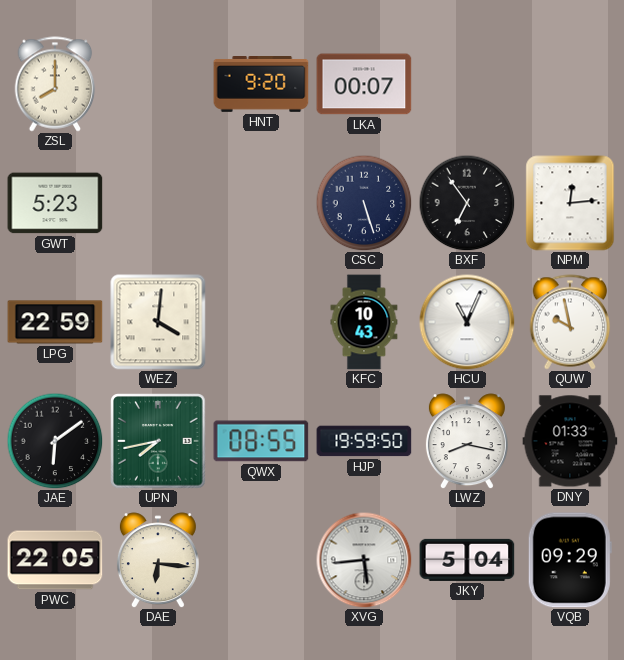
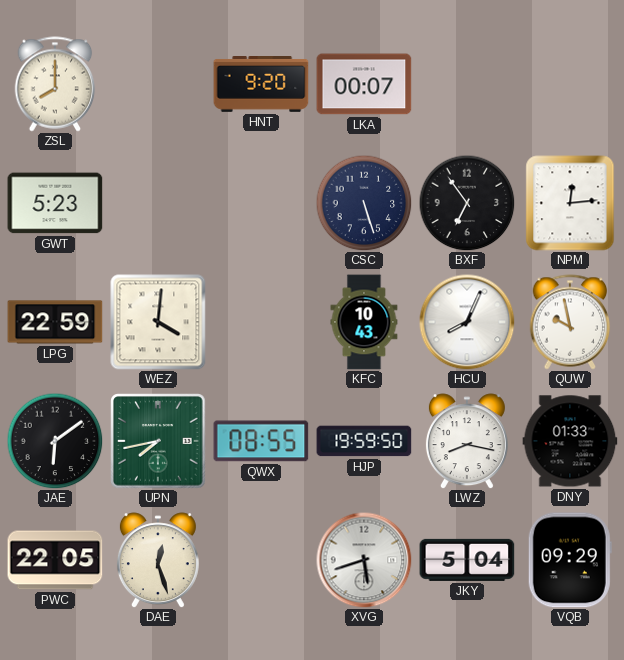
HCU: 11:04 -> 8:04 (467, 322)
DAE: 6:16 -> 12:27 (158, 560)
XVG: 5:44 -> 5:42 (364, 560)
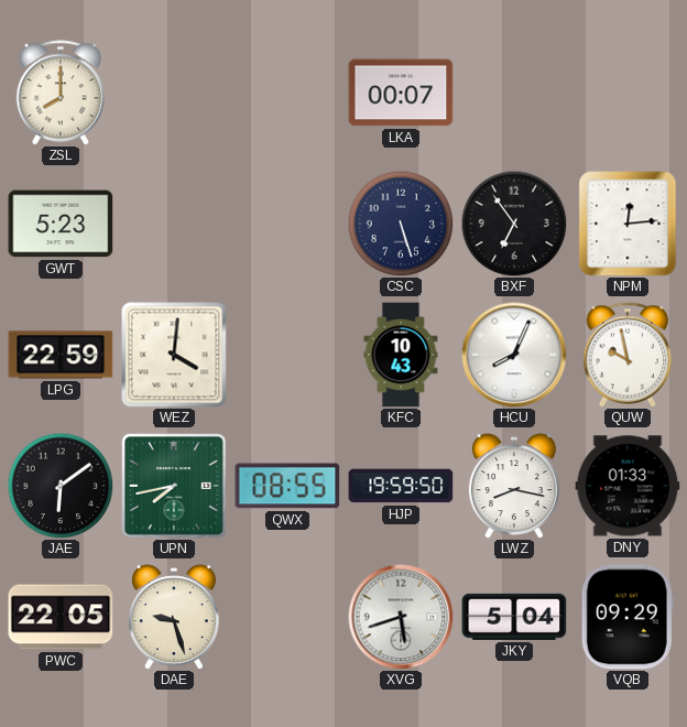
HNT: 9:20 -> none (261, 85)
DAE: 12:27 -> 9:27 (174, 617)
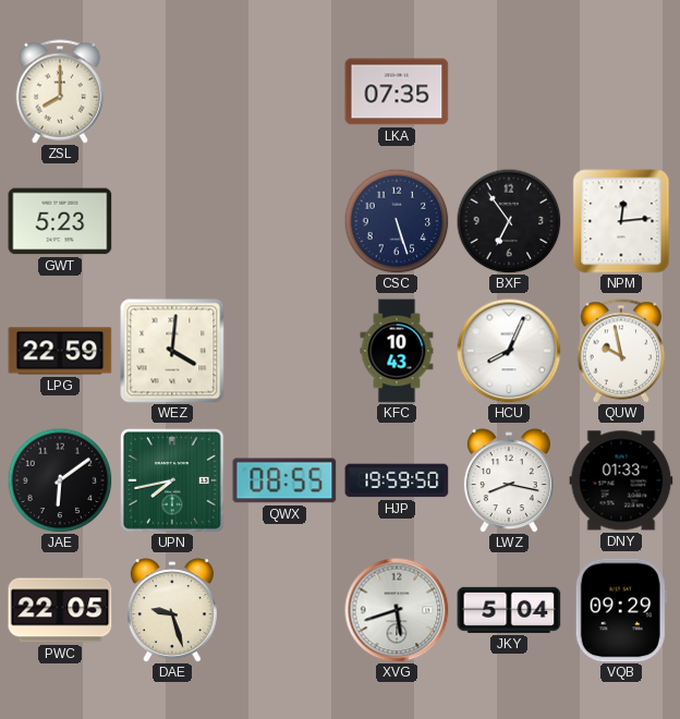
LKA: 00:07 -> 07:35 (397, 92)
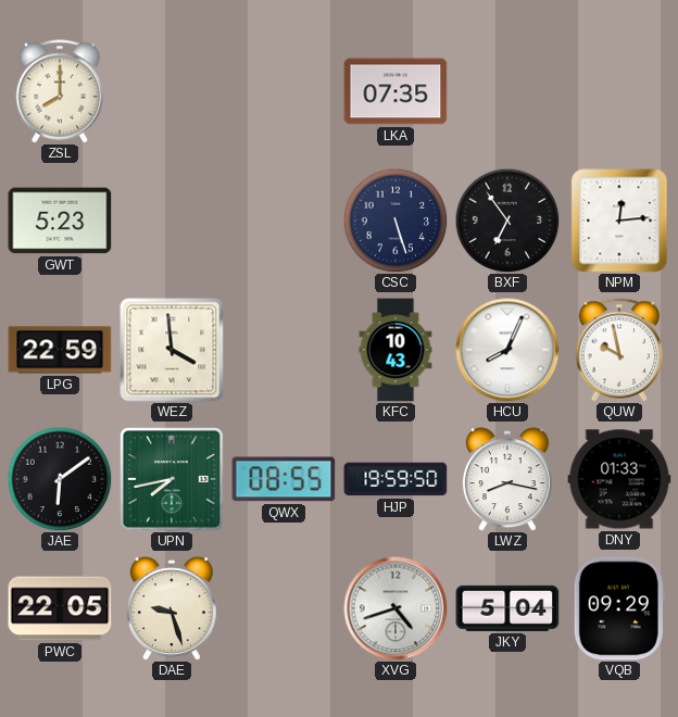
WEZ: 4:01 -> 3:59 (172, 350)
XVG: 5:42 -> 4:42 (395, 608)
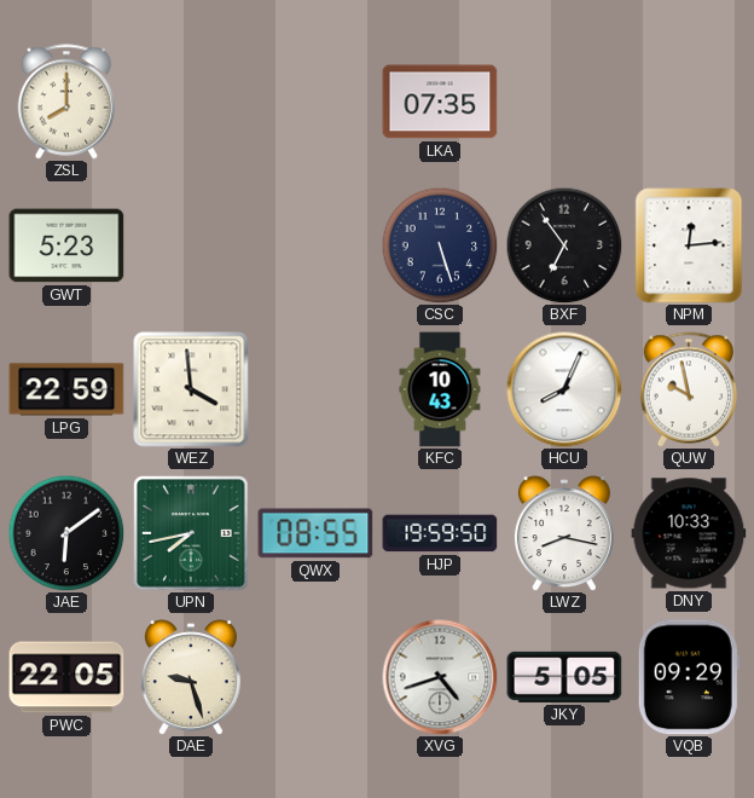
DNY: 01:33 -> 10:33 (689, 533)
JKY: 5:04 -> 5:05 (564, 677)
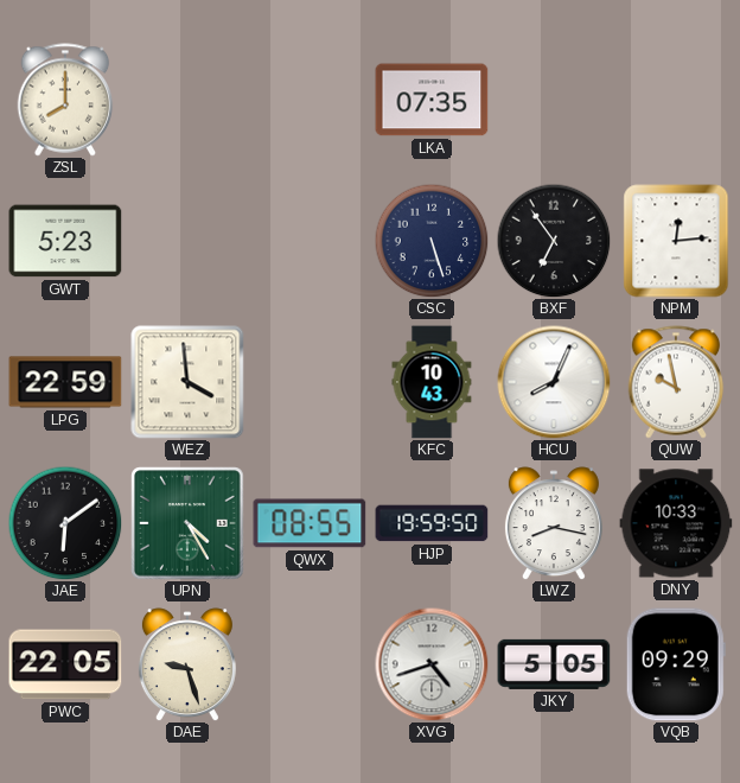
UPN: 7:43 -> 4:25 (187, 523)
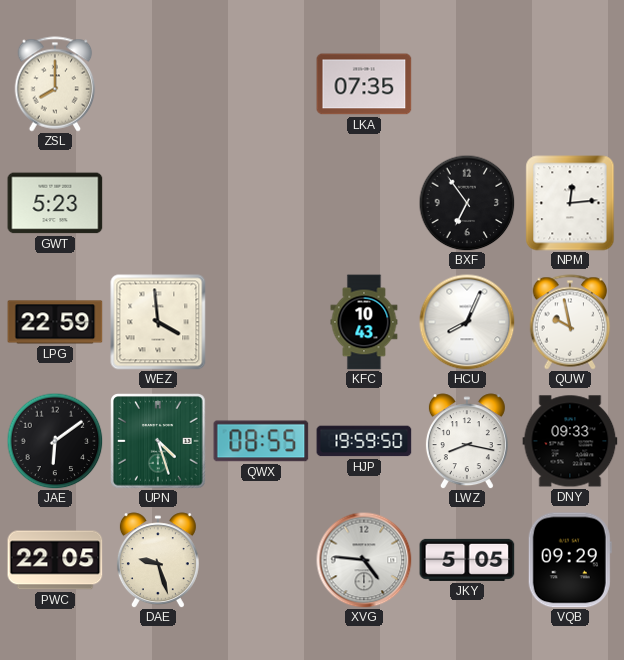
CSC: 5:27 -> none (432, 241)
UPN: 4:25 -> 4:27 (158, 441)
DNY: 10:33 -> 09:33 (570, 441)
XVG: 4:42 -> 4:46 (364, 560)
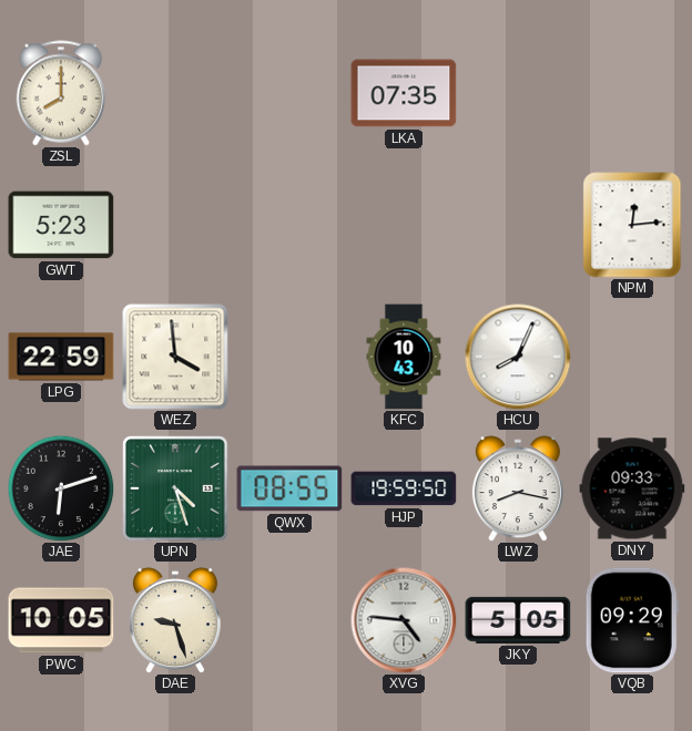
BXF: 6:54 -> none (467, 203)
QUW: 9:58 -> none (570, 322)
JAE: 6:09 -> 6:12 (61, 488)
PWC: 22:05 -> 10:05 (61, 620)
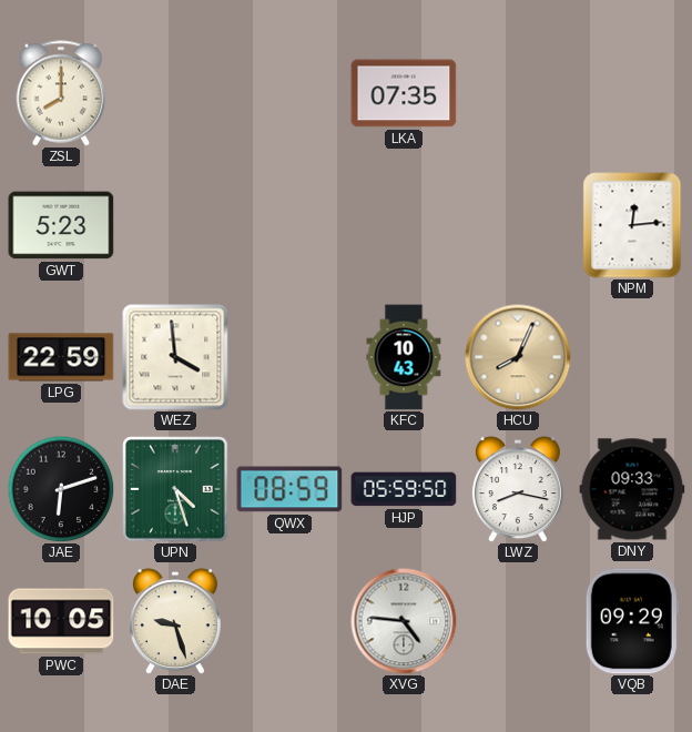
HCU dial: white -> champagne (518, 357)
QWX: 08:55 -> 08:59 (289, 489)
HJP: 19:59 -> 05:59 (404, 489)
JKY: 5:05 -> none (518, 620)
